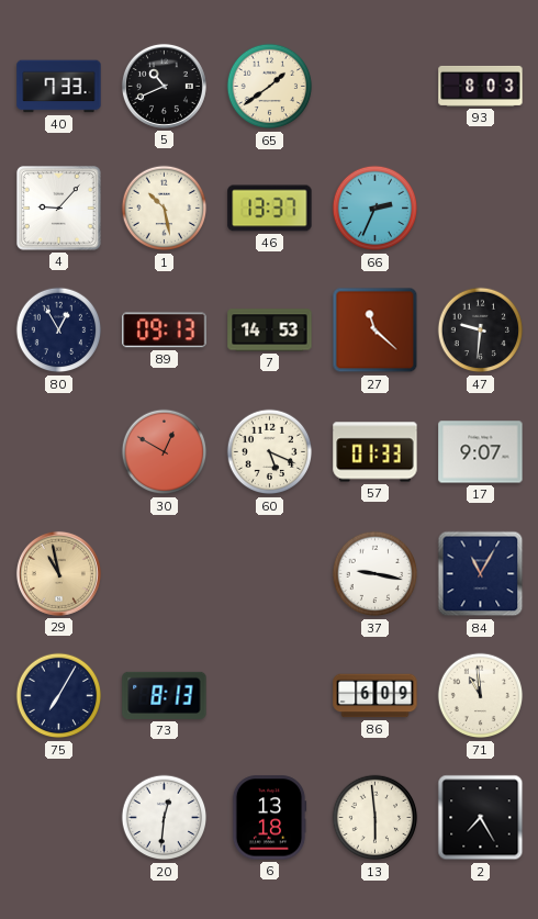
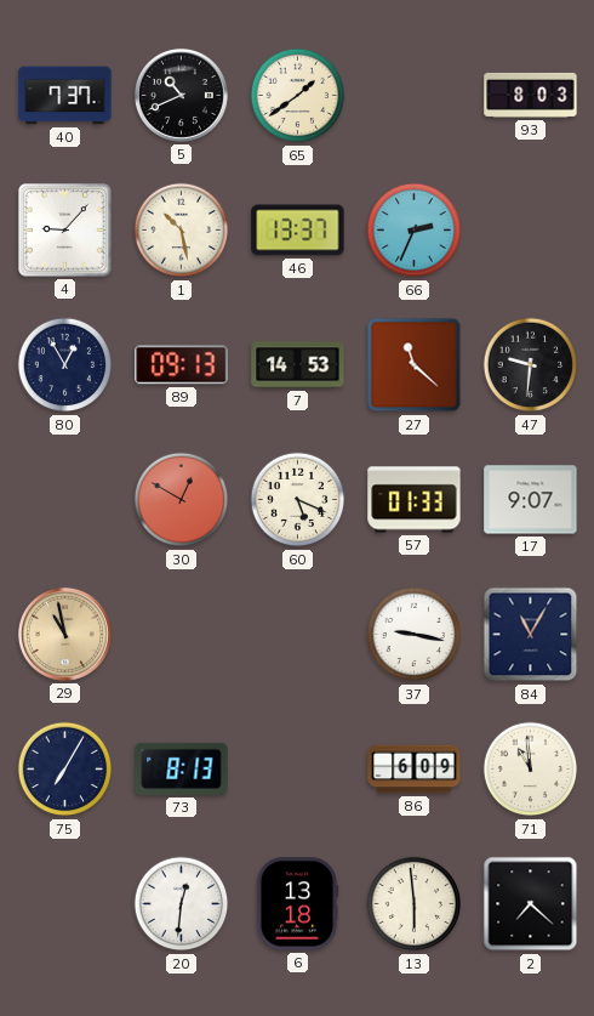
40: 7:33 -> 7:37 (65, 96)
2: 7:25 -> 7:22 (531, 904)
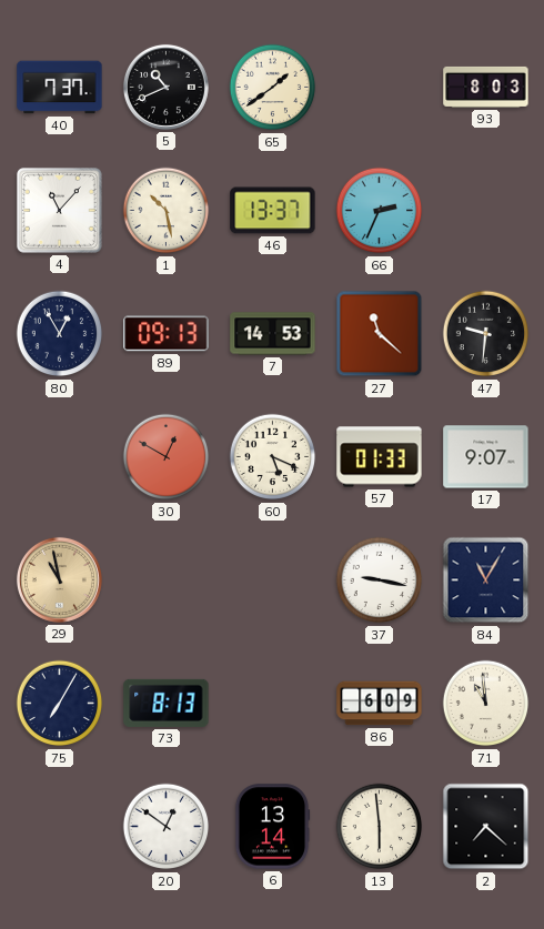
4: 9:07 -> 11:07 (60, 211)
20: 12:31 -> 12:51 (167, 827)
6: 13:18 -> 13:14 (272, 827)
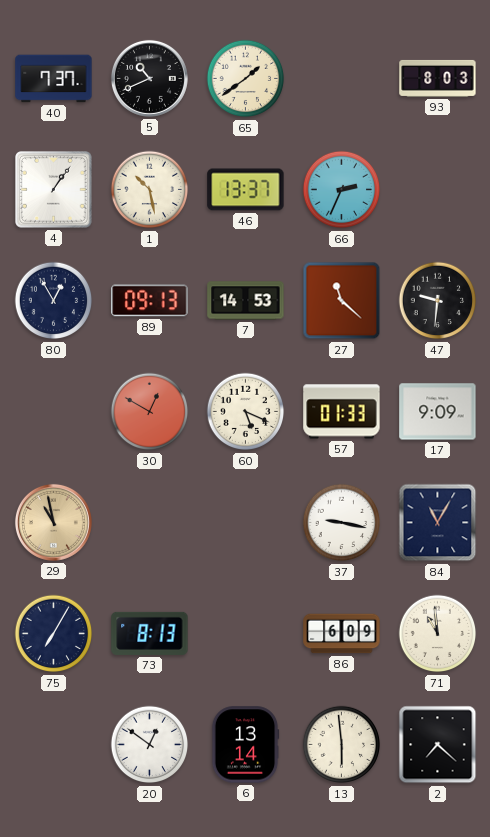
4: 11:07 -> 1:06 (54, 190)
17: 9:07 -> 9:09 (438, 412)
